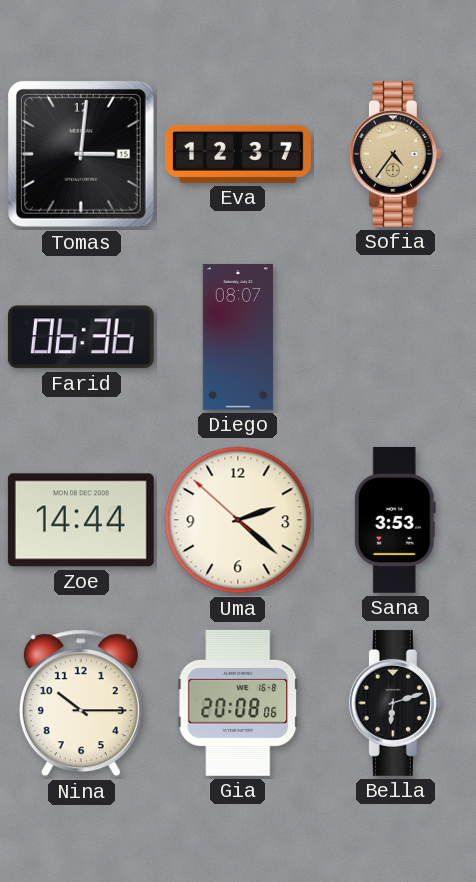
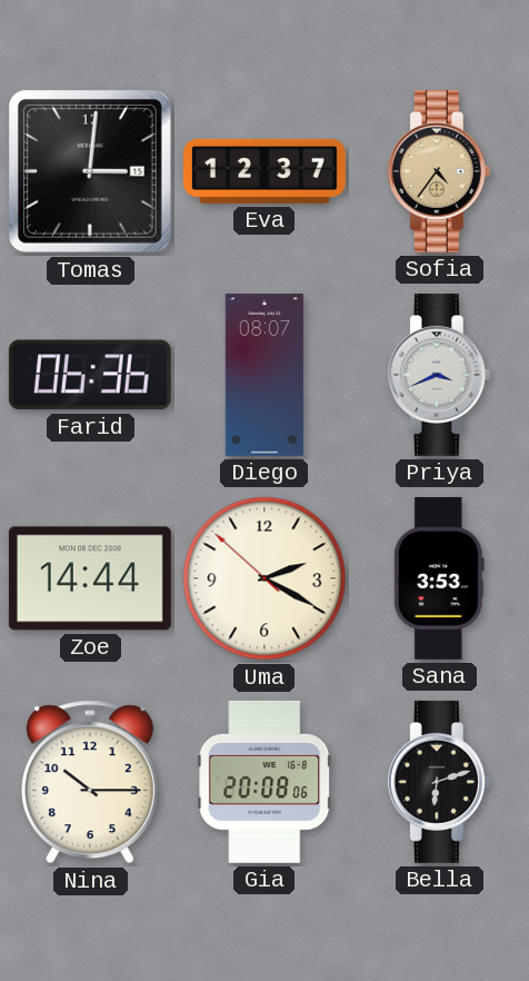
Priya: none -> 3:41 (439, 375)
Uma: 2:21 -> 2:19 (264, 578)
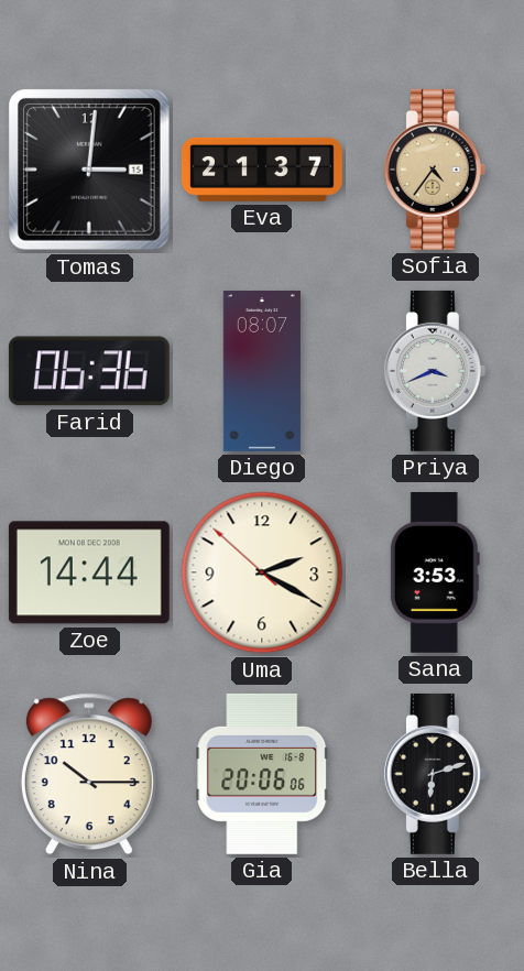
Eva: 12:37 -> 21:37 (262, 170)
Gia: 20:08 -> 20:06 (262, 774)
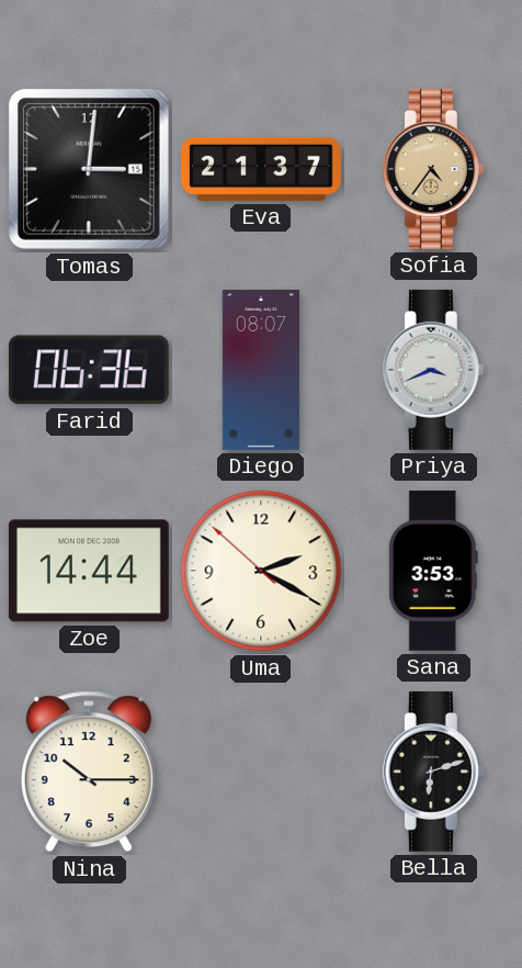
Gia: 20:06 -> none (262, 774)
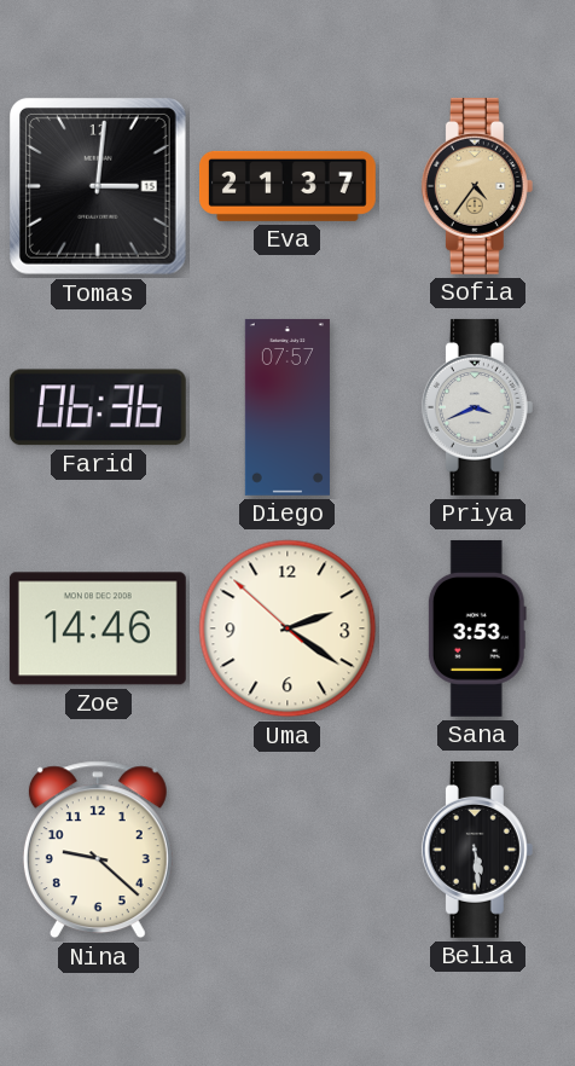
Diego: 08:07 -> 07:57 (287, 407)
Zoe: 14:44 -> 14:46 (98, 628)
Uma: 2:19 -> 2:20 (287, 628)
Nina: 10:15 -> 9:22 (98, 850)
Bella: 6:12 -> 5:29 (477, 850)
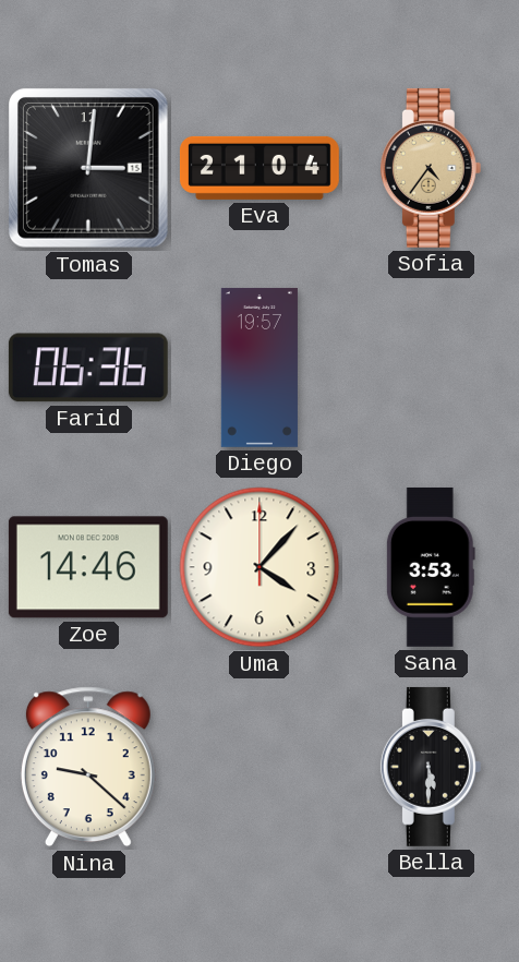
Eva: 21:37 -> 21:04 (259, 168)
Diego: 07:57 -> 19:57 (259, 368)
Priya: 3:41 -> none (477, 407)
Uma: 2:20 -> 4:07 (259, 567)
Bella: 5:29 -> 5:30 (431, 767)
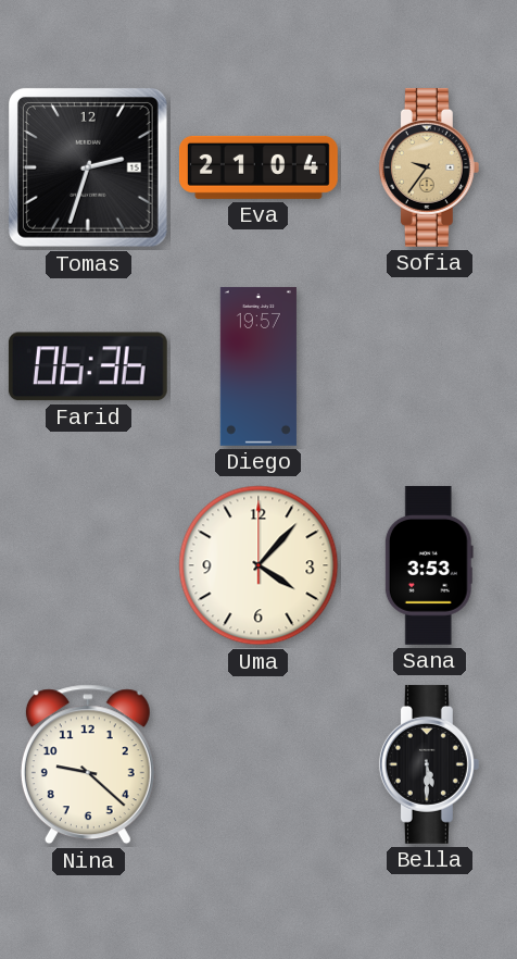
Tomas: 3:01 -> 2:33 (89, 169)
Sofia: 4:36 -> 9:36 (429, 167)
Zoe: 14:46 -> none (88, 567)
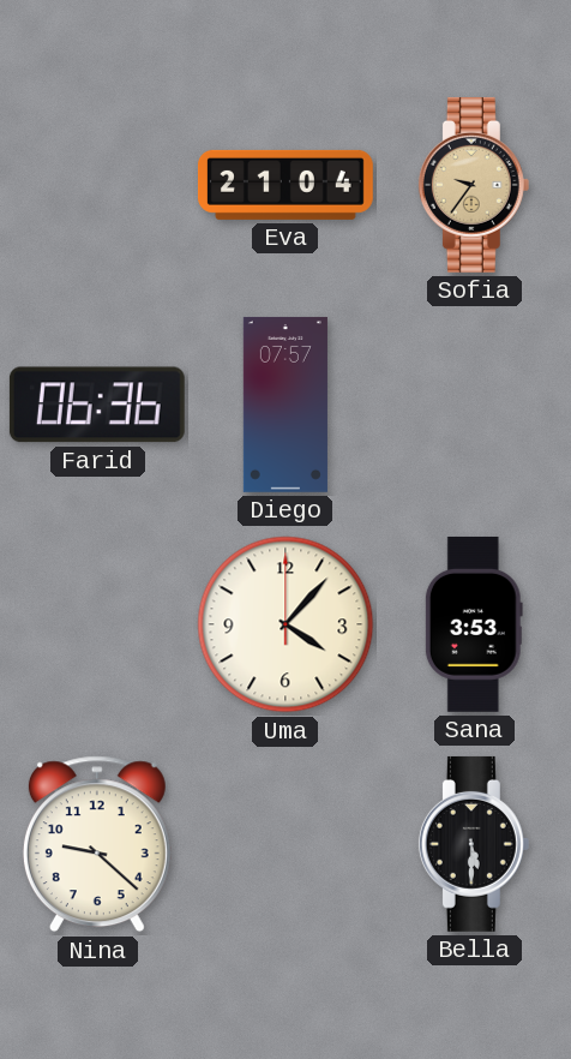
Tomas: 2:33 -> none (89, 169)
Diego: 19:57 -> 07:57 (285, 405)
